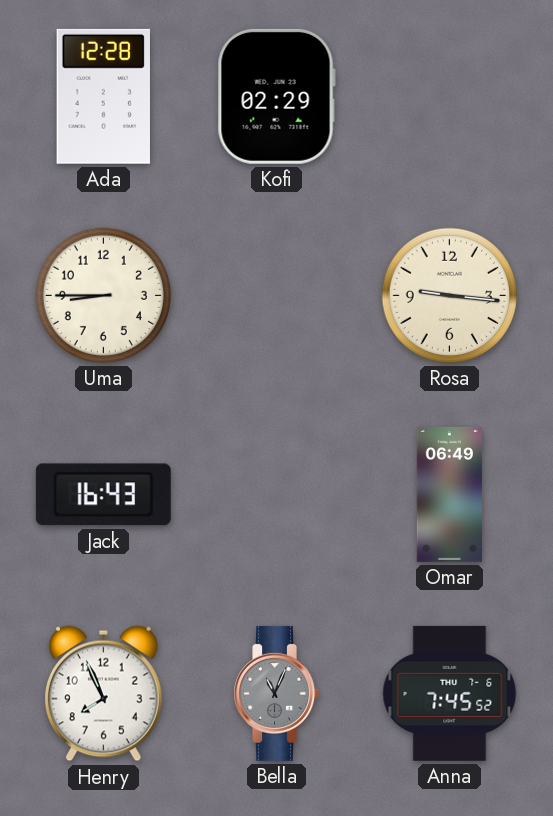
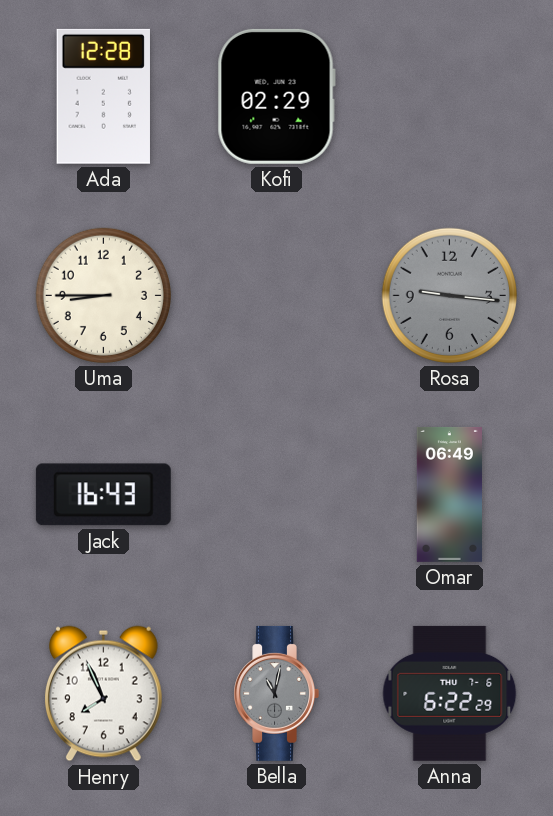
Rosa dial: cream -> grey (449, 295)
Bella: 11:04 -> 11:02 (276, 693)
Anna: 7:45 -> 6:22 (450, 693)
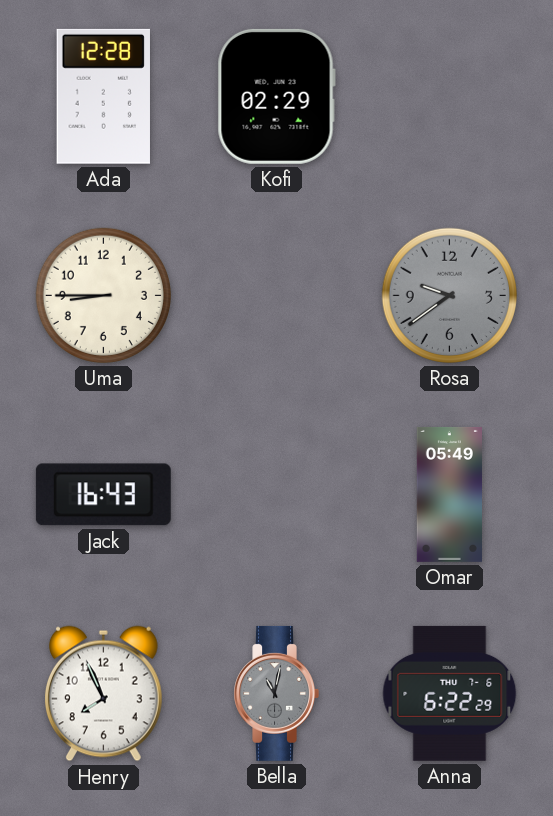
Rosa: 9:16 -> 9:39 (449, 295)
Omar: 06:49 -> 05:49 (449, 494)
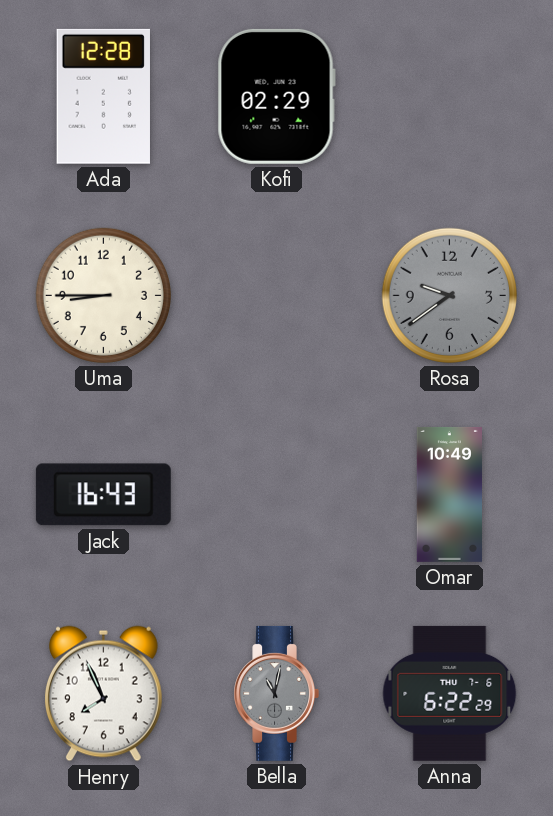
Omar: 05:49 -> 10:49 (449, 494)
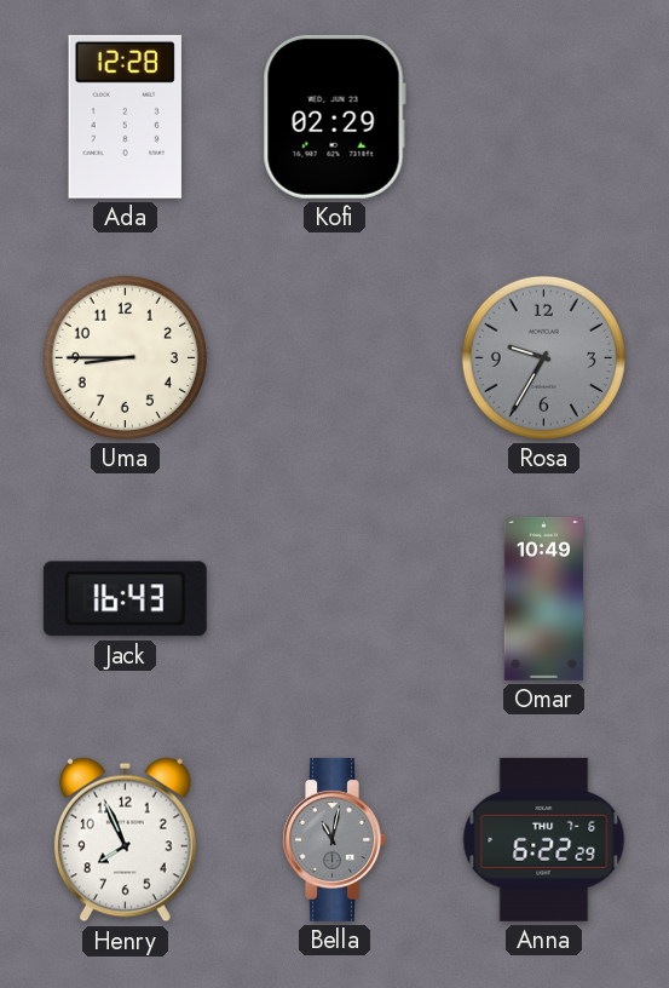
Rosa: 9:39 -> 9:35 (543, 357)
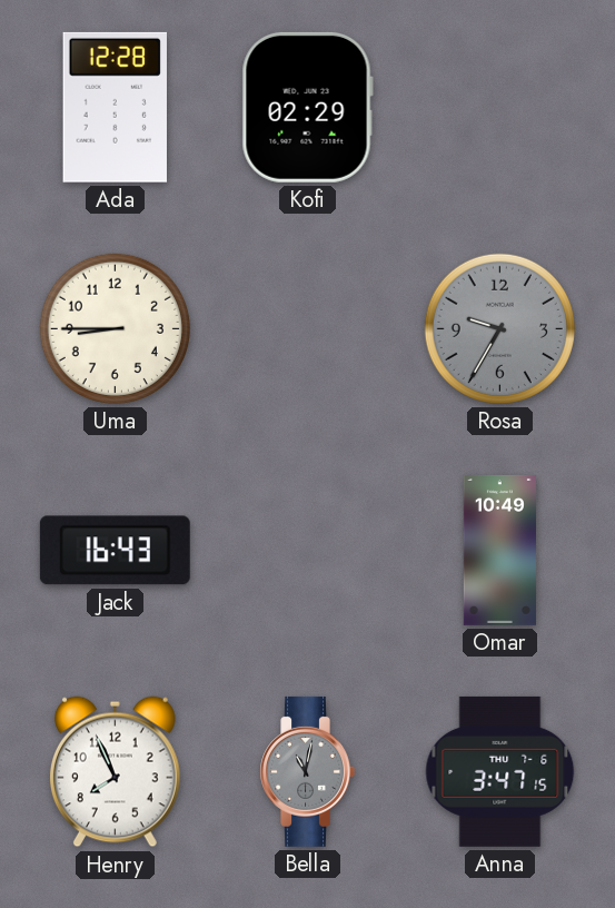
Anna: 6:22 -> 3:47 (500, 771)
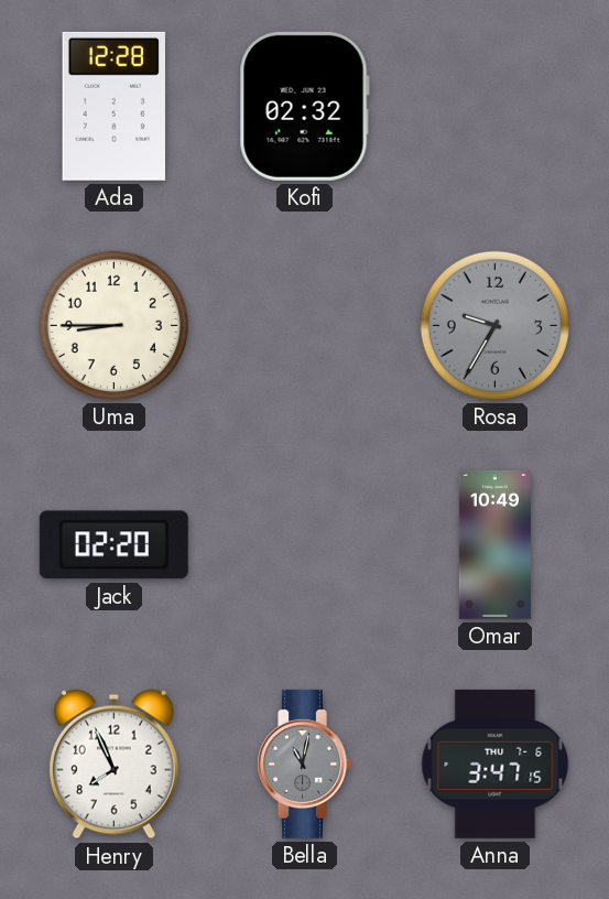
Kofi: 02:29 -> 02:32 (304, 106)
Jack: 16:43 -> 02:20 (113, 545)
